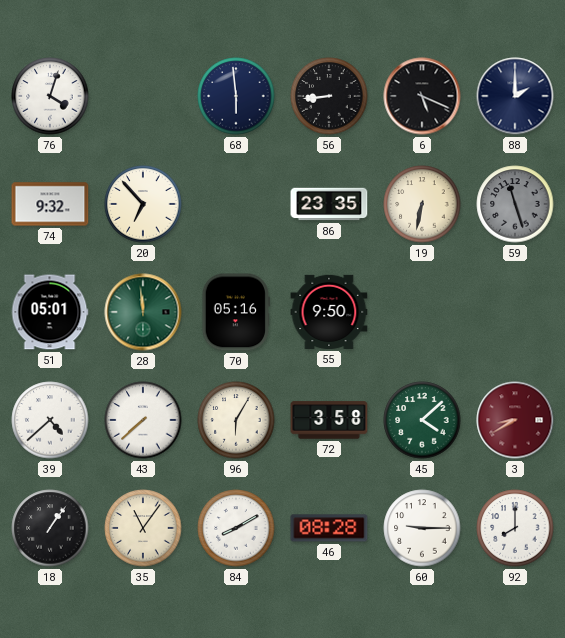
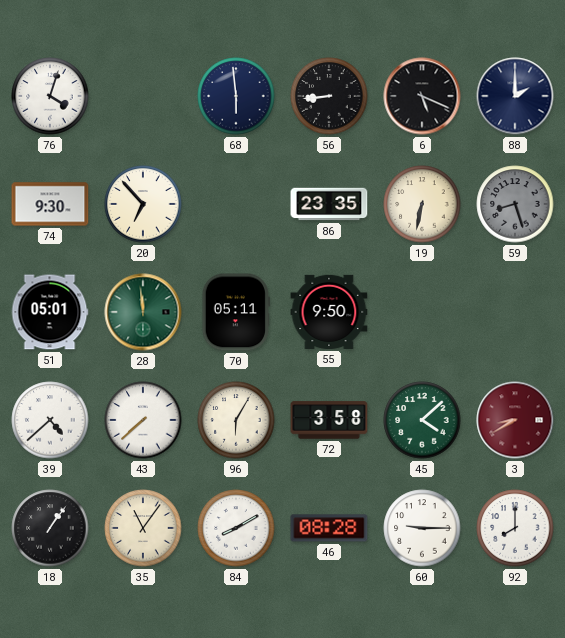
74: 9:32 -> 9:30 (50, 204)
59: 11:27 -> 8:27 (515, 204)
70: 05:16 -> 05:11 (236, 312)
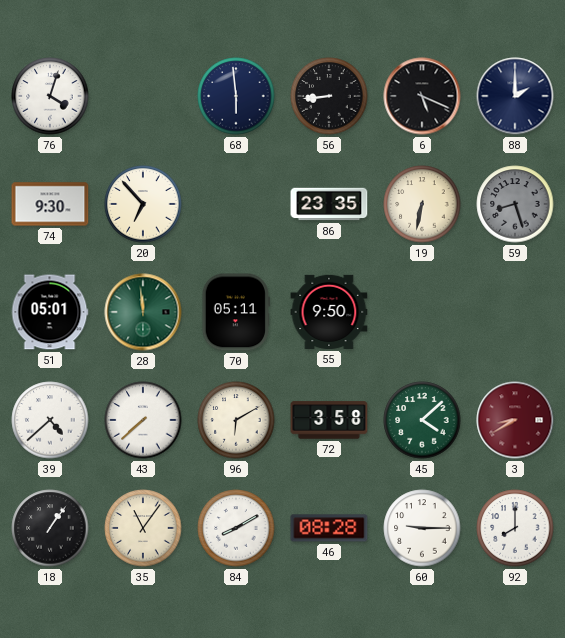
96: 6:05 -> 6:10 (236, 420)
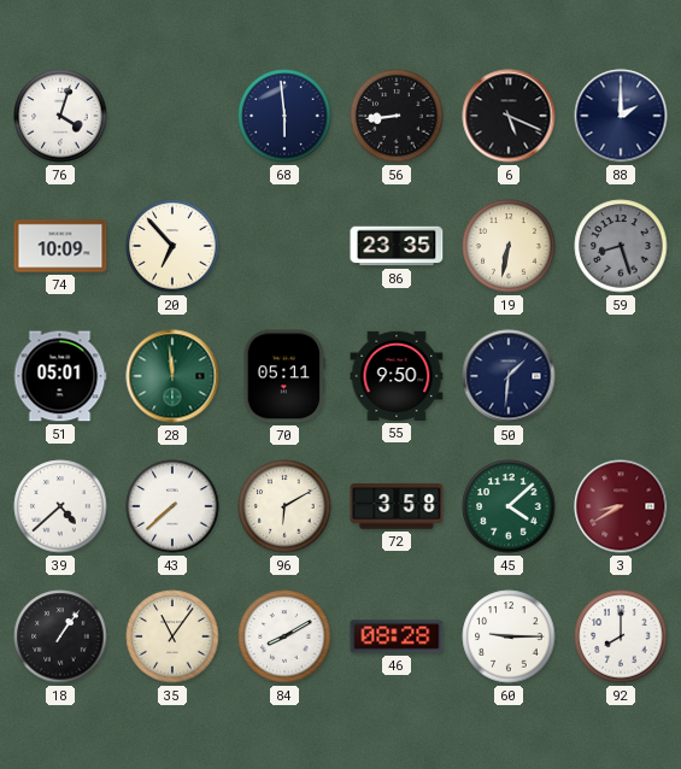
74: 9:30 -> 10:09 (60, 246)
50: none -> 1:31 (509, 376)
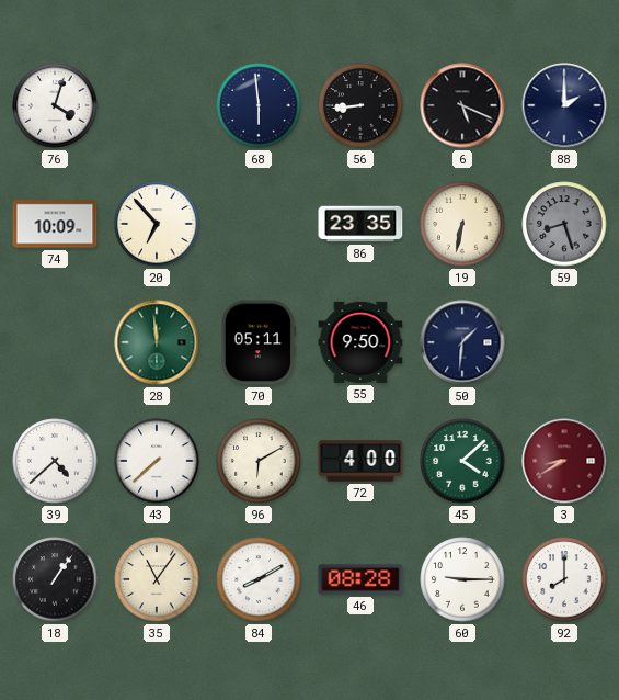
51: 05:01 -> none (60, 376)
72: 3:58 -> 4:00 (360, 461)
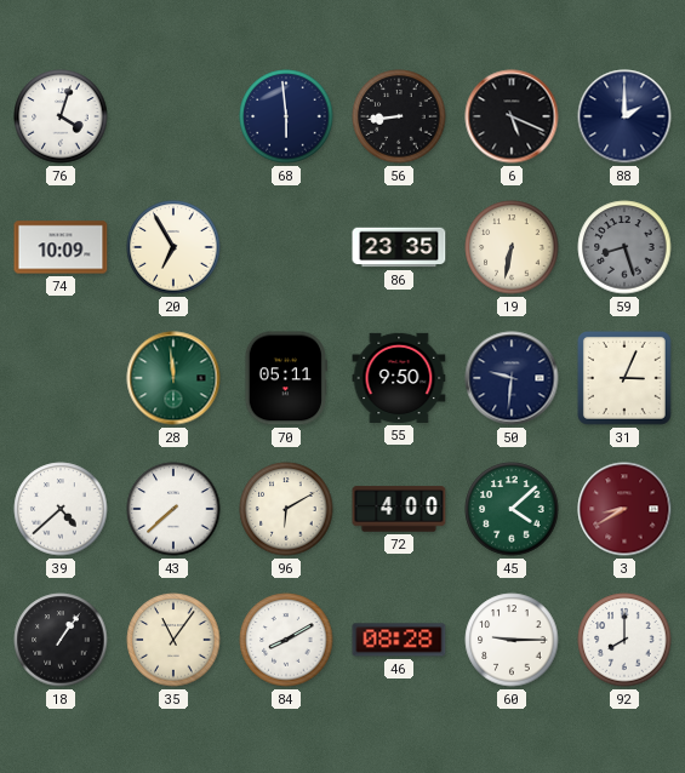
20: 6:53 -> 6:55 (173, 247)
50: 1:31 -> 9:31 (512, 378)
31: none -> 3:04 (624, 378)
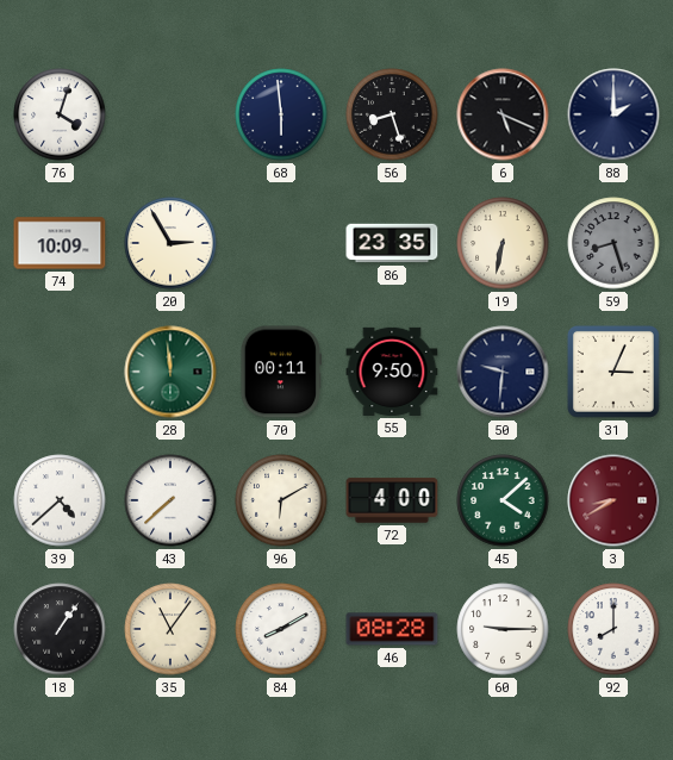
56: 8:44 -> 8:27 (392, 114)
20: 6:55 -> 2:55 (170, 243)
70: 05:11 -> 00:11 (281, 372)
